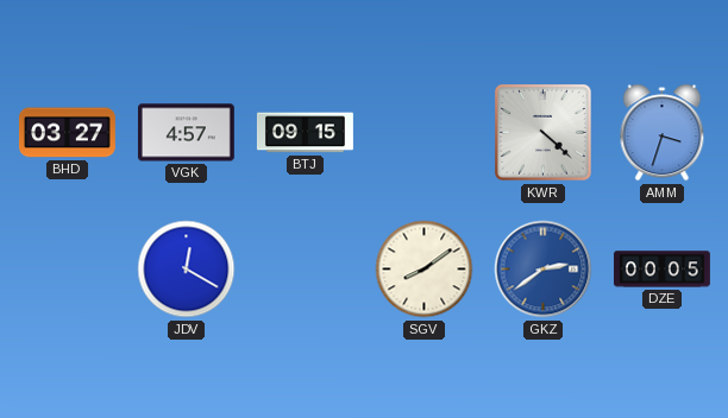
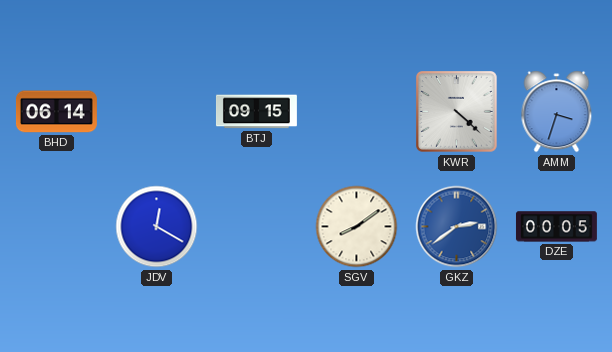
BHD: 03:27 -> 06:14 (56, 112)
VGK: 4:57 -> none (186, 133)
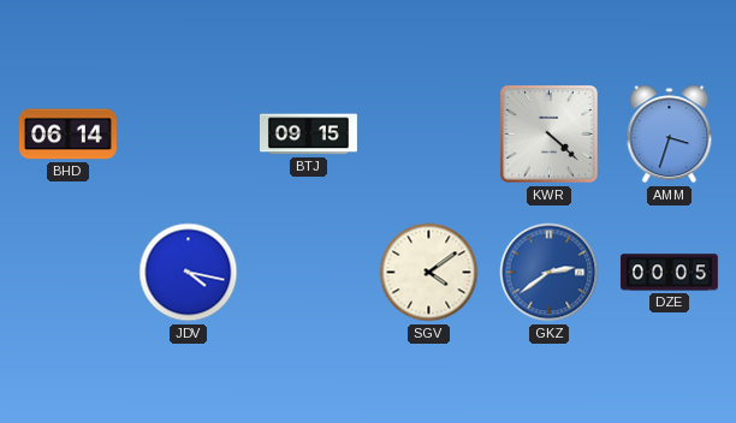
JDV: 12:20 -> 4:17 (189, 273)
SGV: 8:09 -> 4:09 (429, 273)
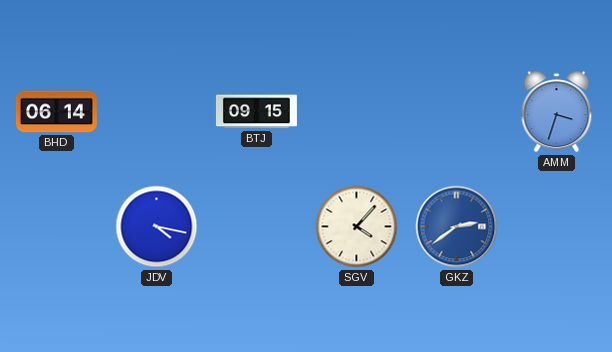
KWR: 4:22 -> none (550, 135)
SGV: 4:09 -> 4:07 (357, 227)
DZE: 00:05 -> none (669, 273)
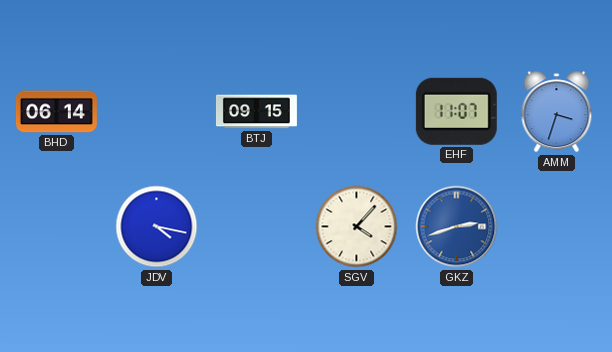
EHF: none -> 11:07 (456, 111)
GKZ: 2:39 -> 2:42 (457, 227)
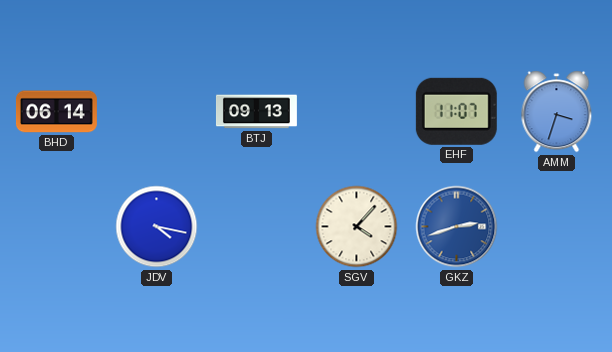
BTJ: 09:15 -> 09:13 (256, 112)
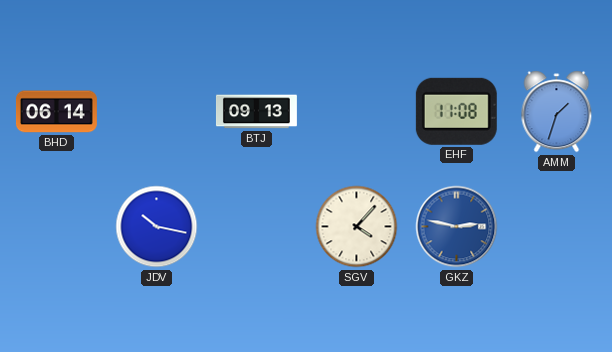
EHF: 11:07 -> 11:08 (456, 111)
AMM: 3:33 -> 1:33 (557, 112)
JDV: 4:17 -> 10:17 (157, 227)
GKZ: 2:42 -> 2:47 (457, 227)
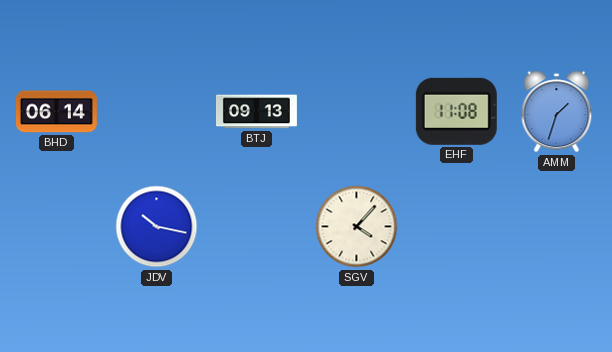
GKZ: 2:47 -> none (457, 227)
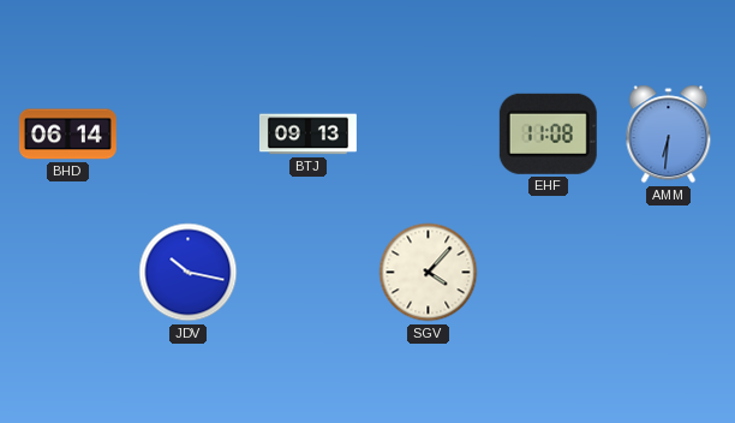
AMM: 1:33 -> 6:31 (669, 135)
